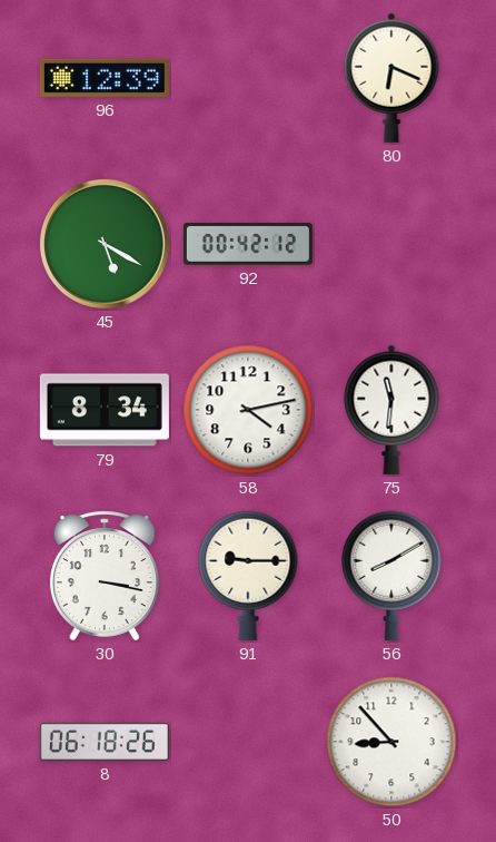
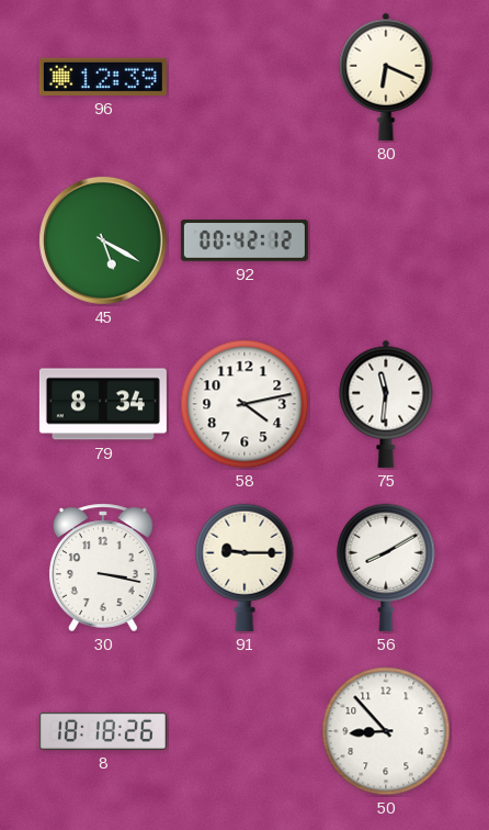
8: 06:18 -> 18:18 (103, 731)
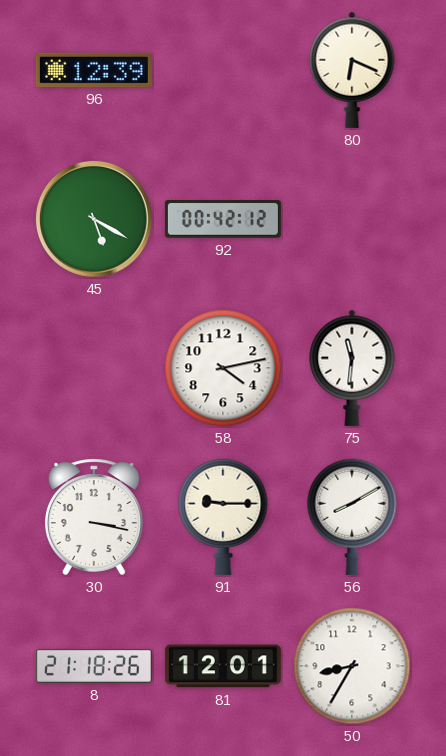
79: 8:34 -> none (103, 404)
8: 18:18 -> 21:18 (94, 666)
81: none -> 12:01 (223, 666)
50: 8:53 -> 8:35 (352, 666)
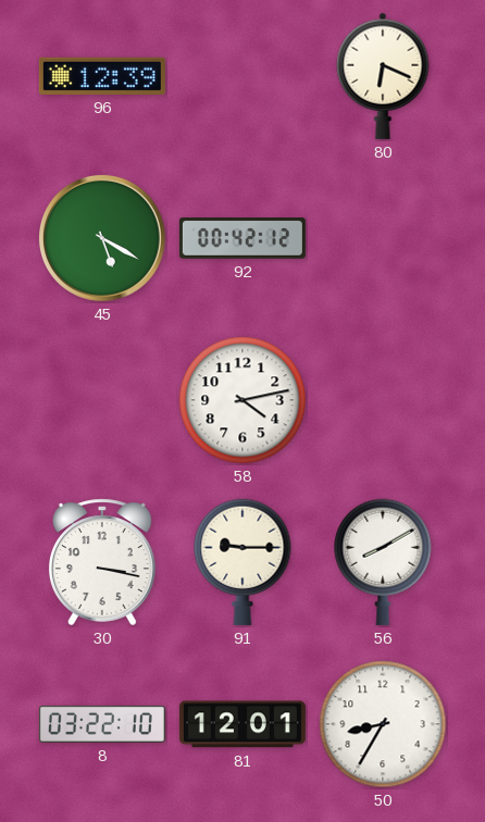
75: 11:31 -> none (352, 368)
8: 21:18 -> 03:22 (102, 724)
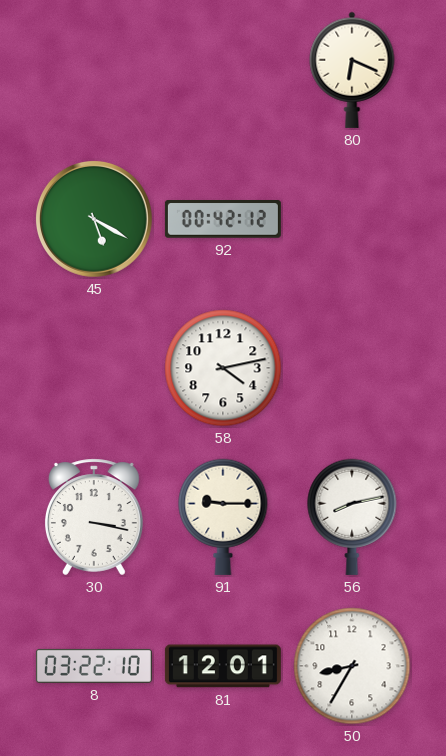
96: 12:39 -> none (102, 76)
56: 8:10 -> 8:13 (352, 517)
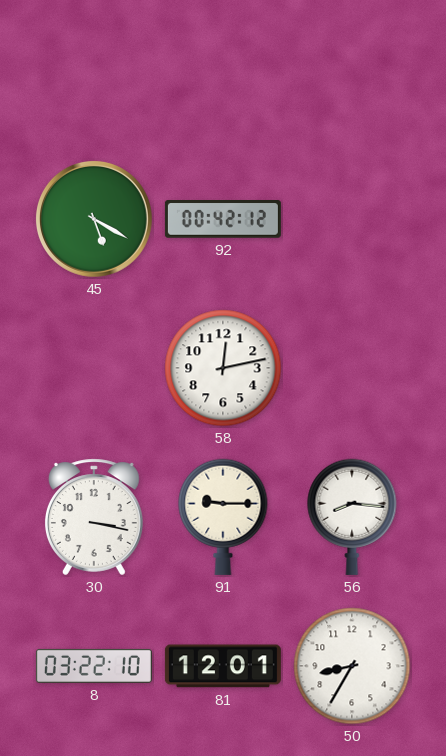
80: 6:19 -> none (352, 70)
58: 4:13 -> 12:13 (223, 368)
56: 8:13 -> 8:16 (352, 517)
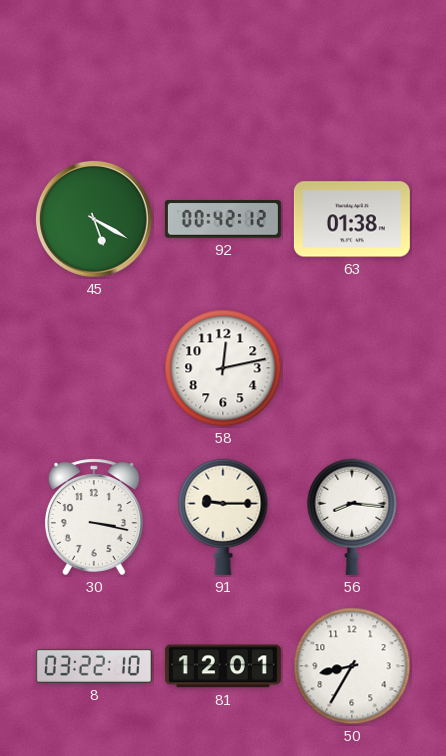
63: none -> 01:38 (352, 219)
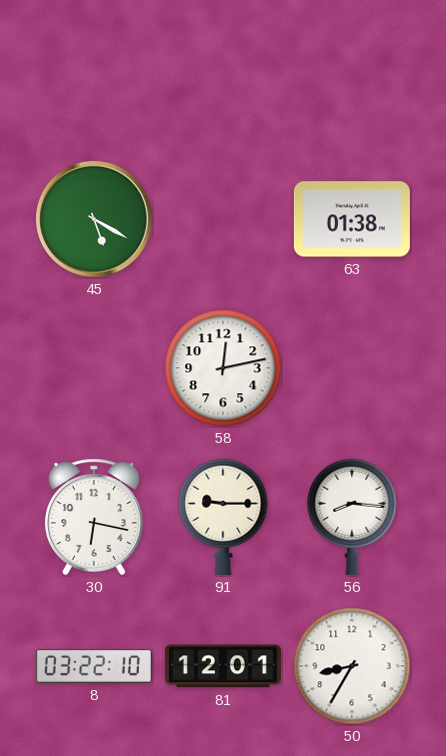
92: 00:42 -> none (223, 219)
30: 3:17 -> 6:17 (94, 517)
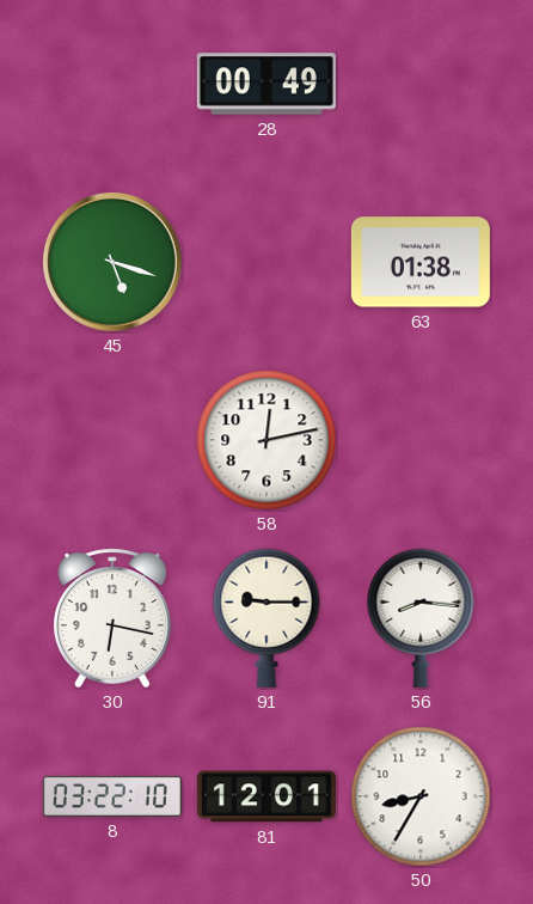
28: none -> 00:49 (266, 84)
45: 5:20 -> 5:18 (112, 262)
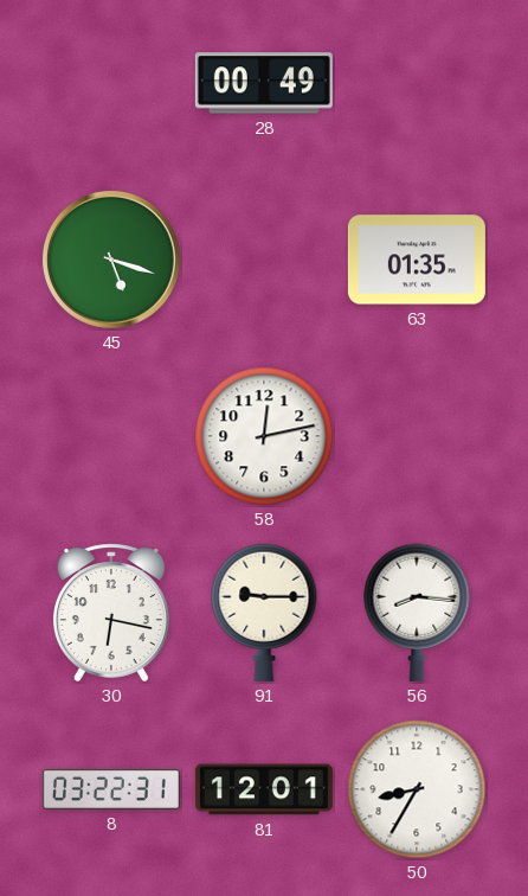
63: 01:38 -> 01:35 (417, 260)
8: 03:22:10 -> 03:22:31 (111, 789)
